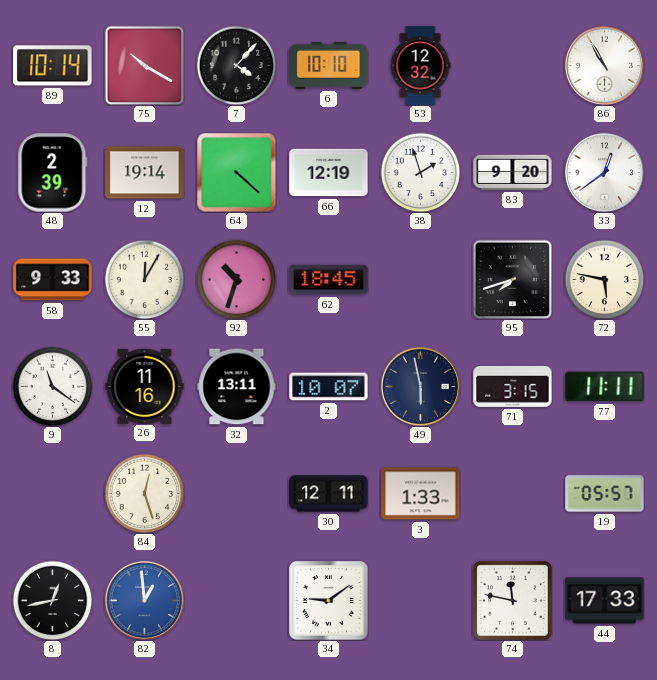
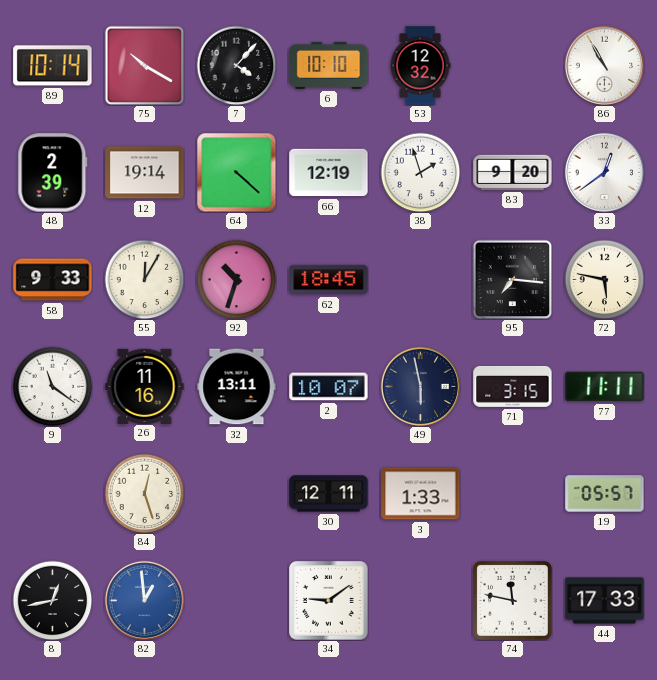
95: 7:42 -> 7:16 (512, 279)
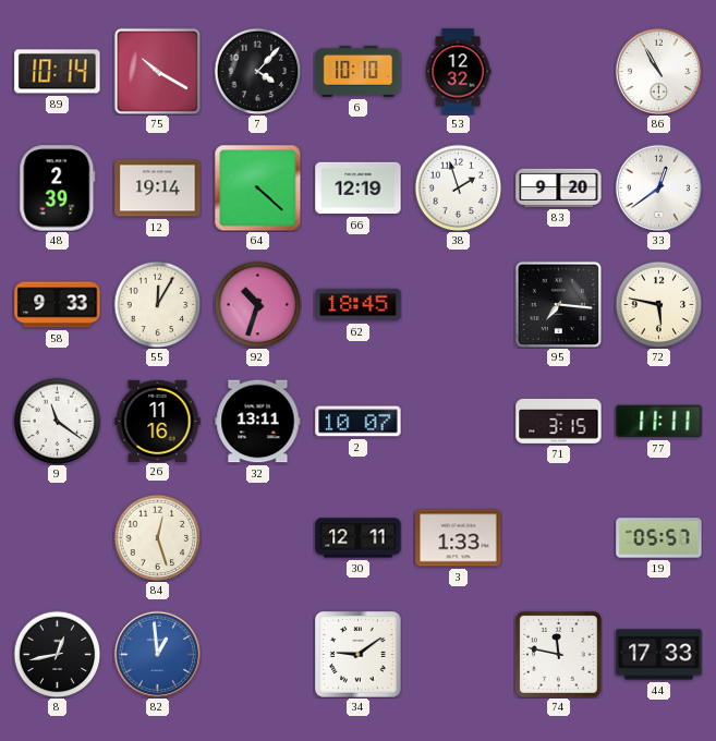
49: 5:58 -> none (420, 386)
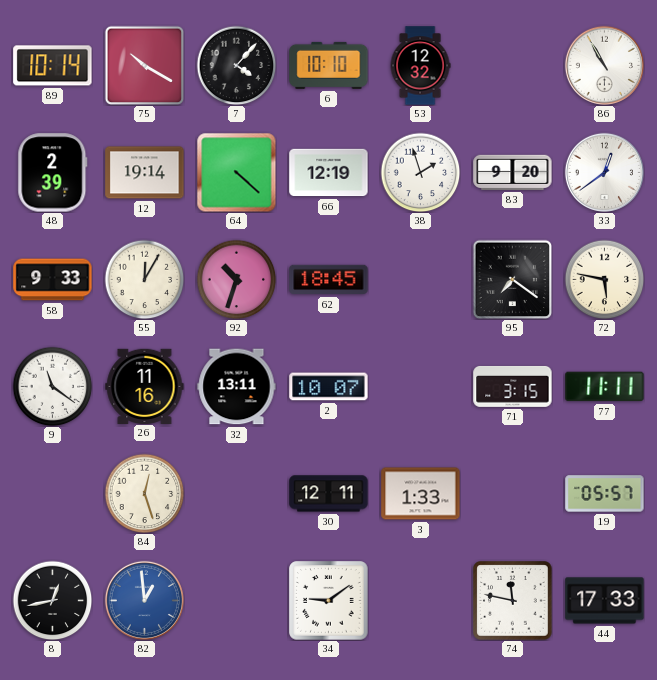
95: 7:16 -> 7:21 (512, 279)
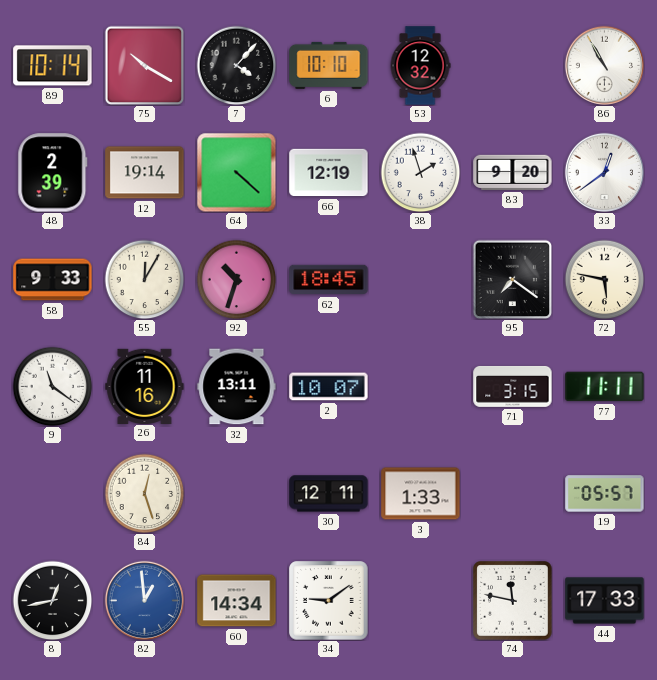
60: none -> 14:34 (237, 601)
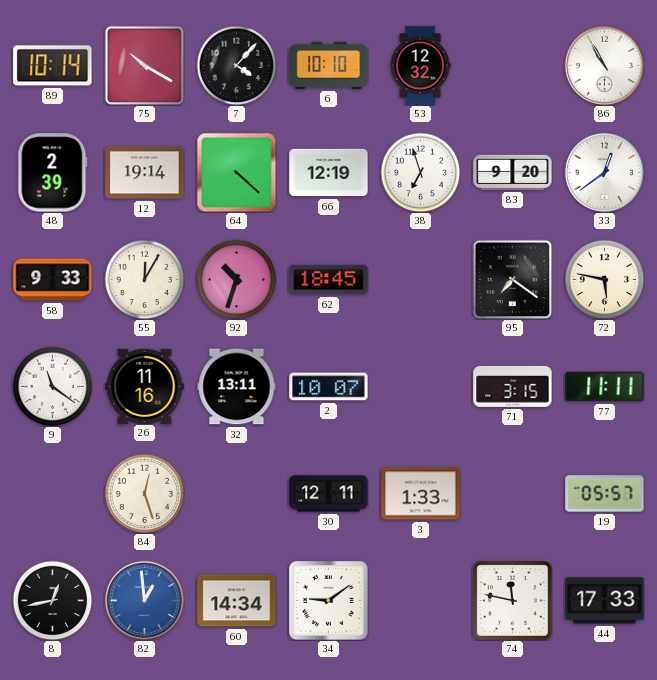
38: 1:57 -> 6:57 (420, 172)
